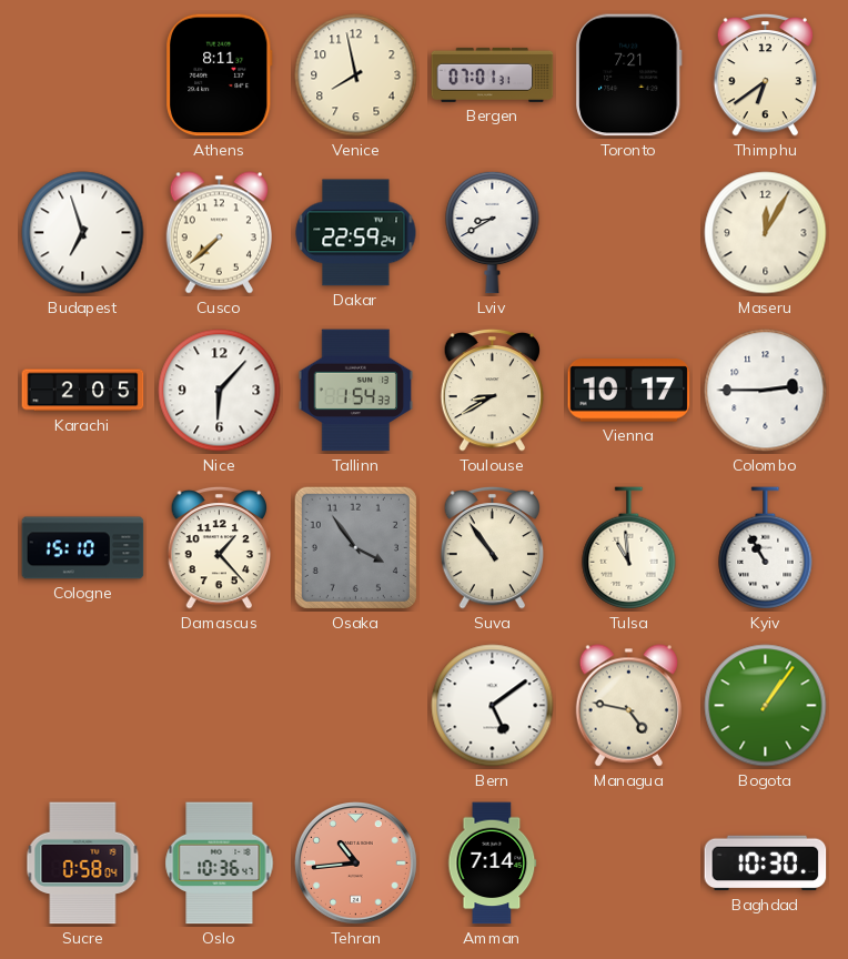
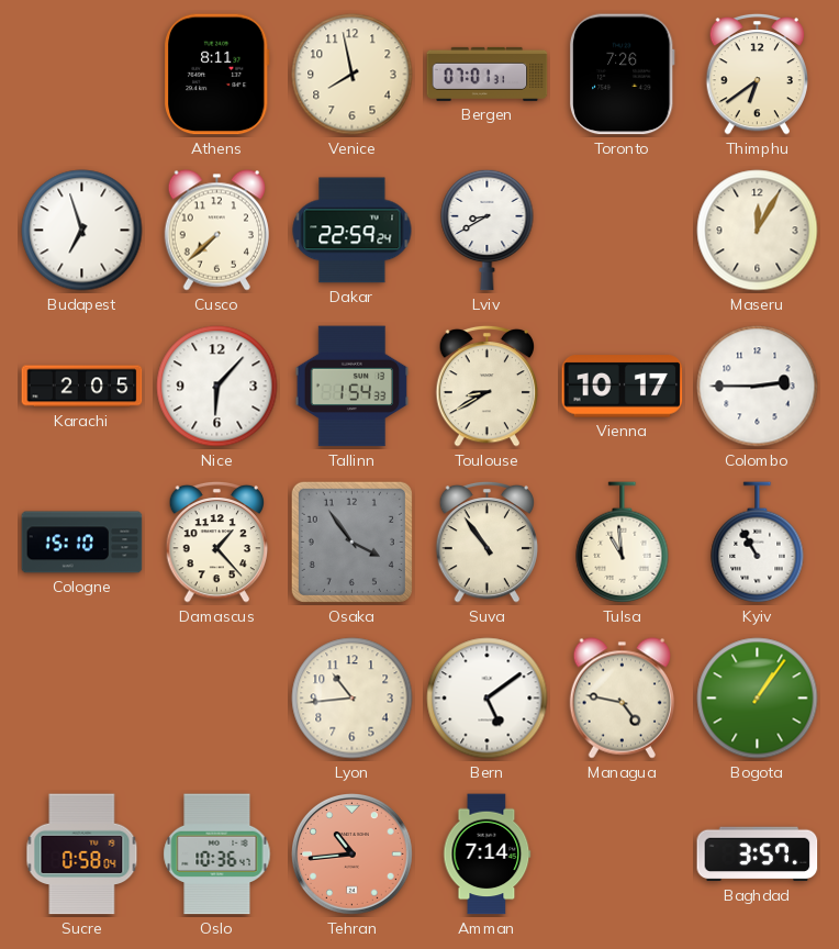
Toronto: 7:21 -> 7:26 (622, 75)
Lyon: none -> 10:44 (353, 699)
Baghdad: 10:30 -> 3:57 (758, 855)
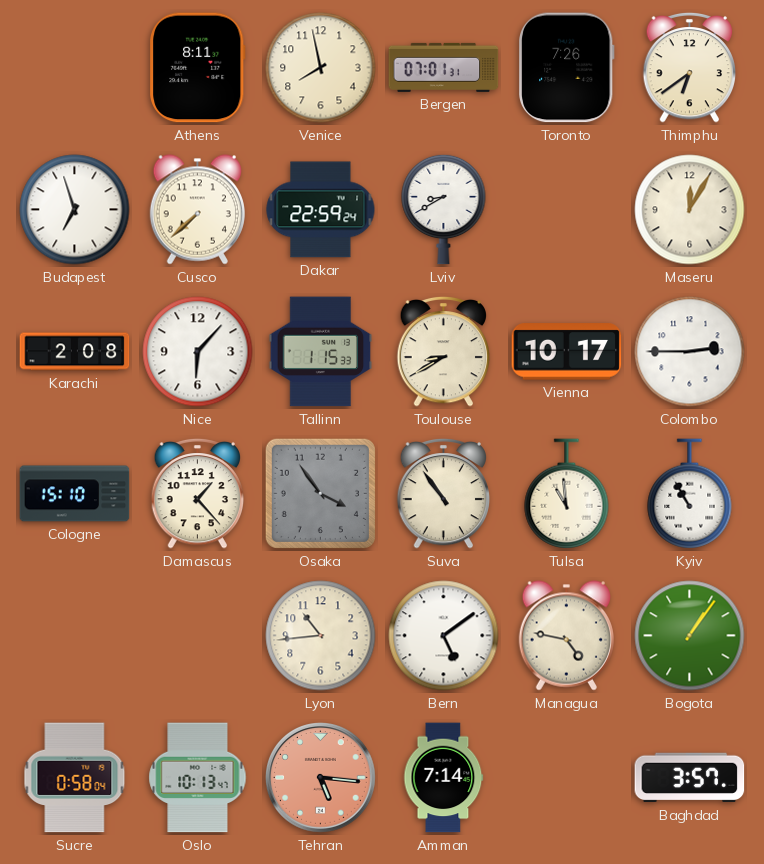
Karachi: 2:05 -> 2:08 (75, 352)
Tallinn: 1:54 -> 1:15 (321, 352)
Oslo: 10:36 -> 10:13 (198, 778)
Tehran: 10:44 -> 5:16 (321, 778)
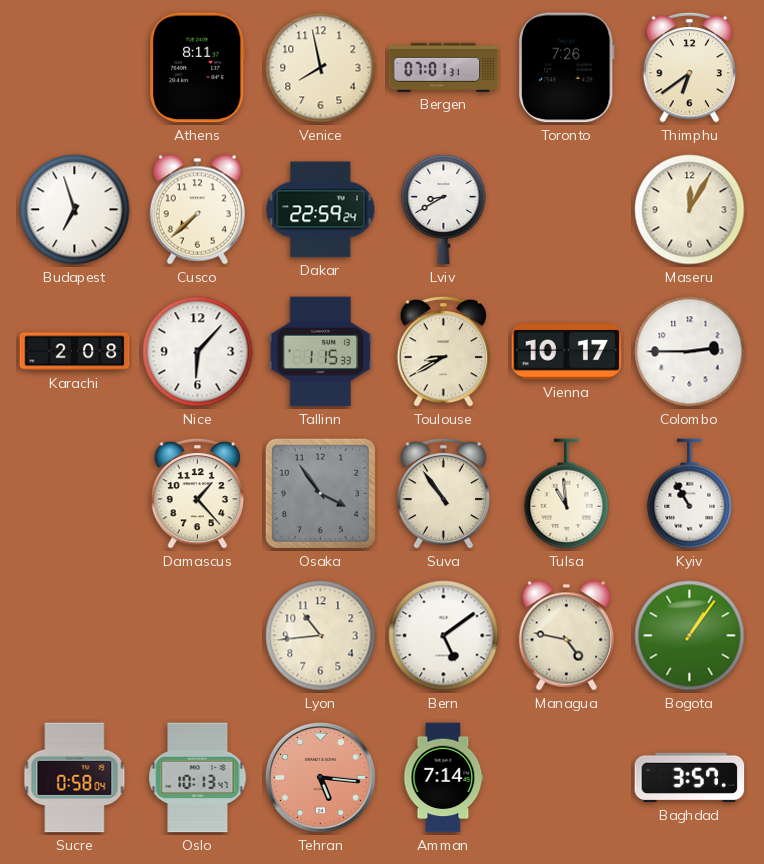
Cologne: 15:10 -> none (75, 494)
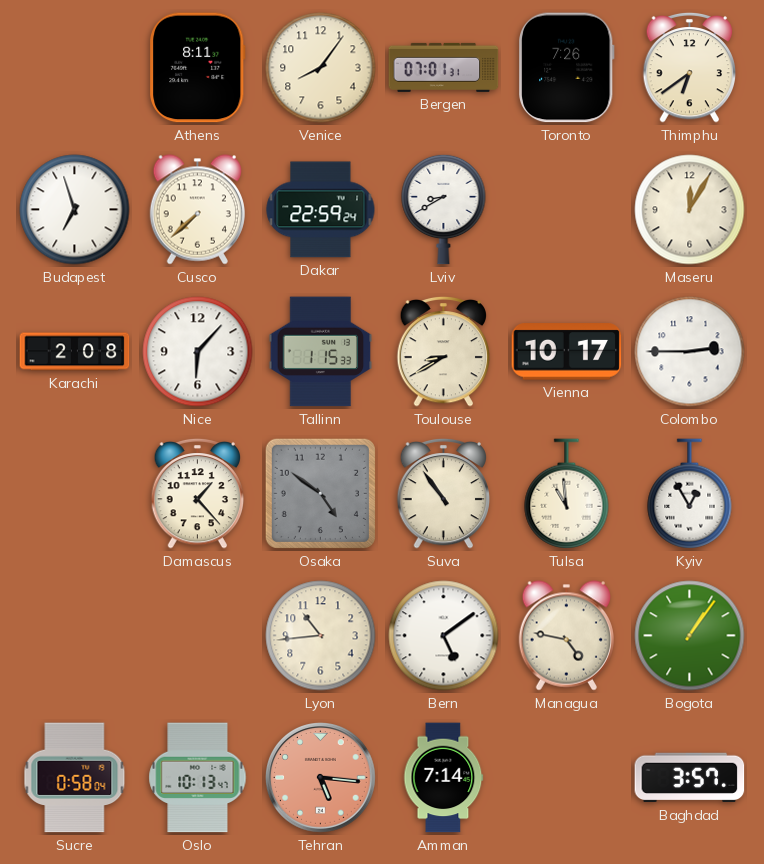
Venice: 7:58 -> 8:06 (321, 68)
Osaka: 3:54 -> 4:51 (320, 493)
Kyiv: 10:55 -> 12:55 (690, 494)
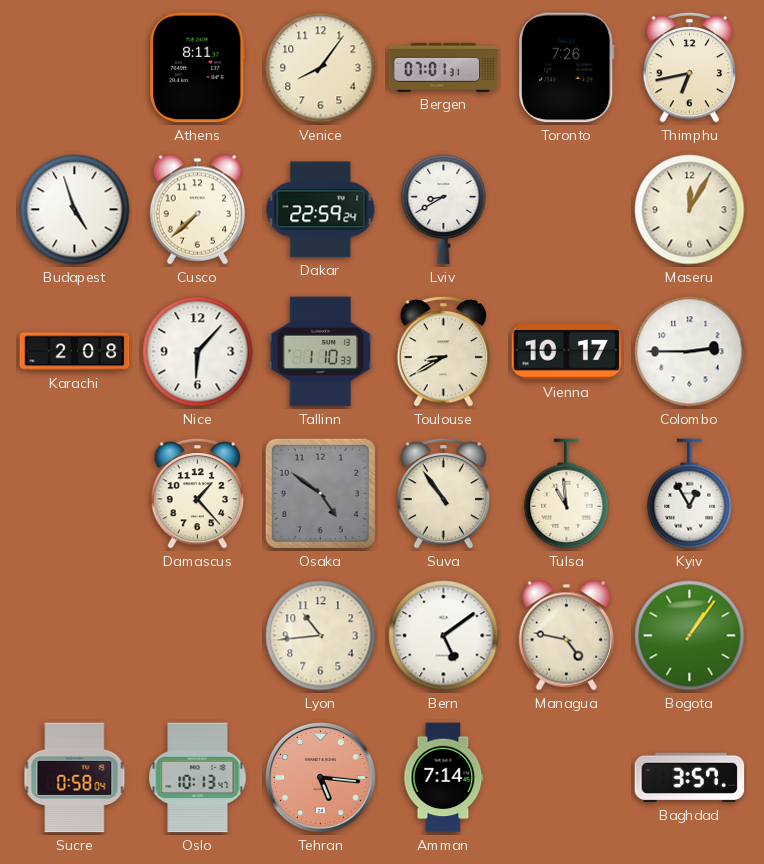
Thimphu: 6:39 -> 6:43 (690, 67)
Budapest: 6:57 -> 4:57 (75, 210)
Tallinn: 1:15 -> 1:10 (321, 352)
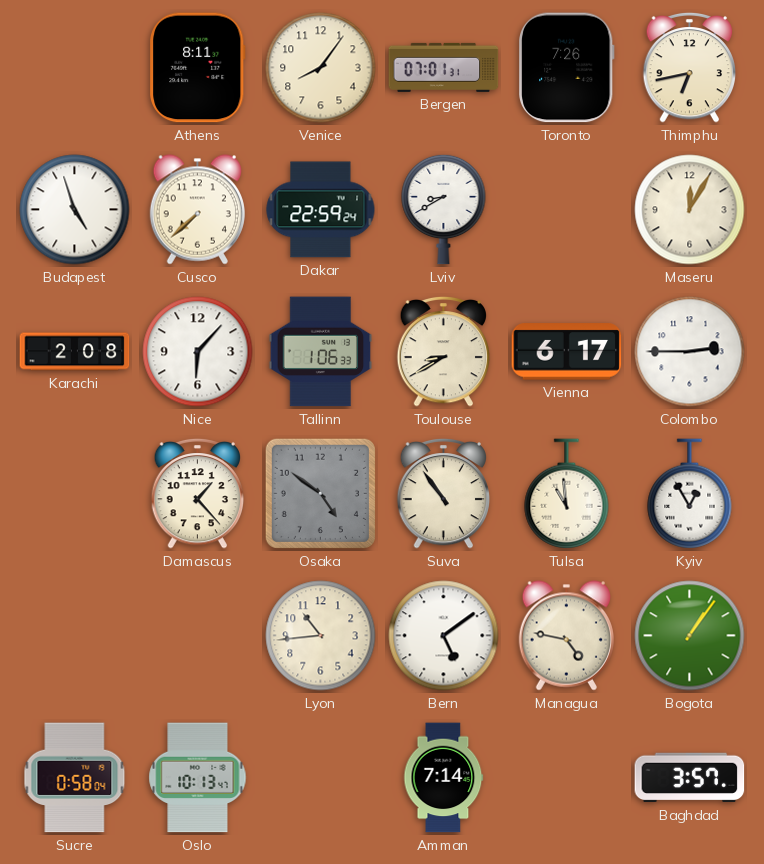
Tallinn: 1:10 -> 1:06 (321, 352)
Vienna: 10:17 -> 6:17 (567, 352)
Tehran: 5:16 -> none (321, 778)
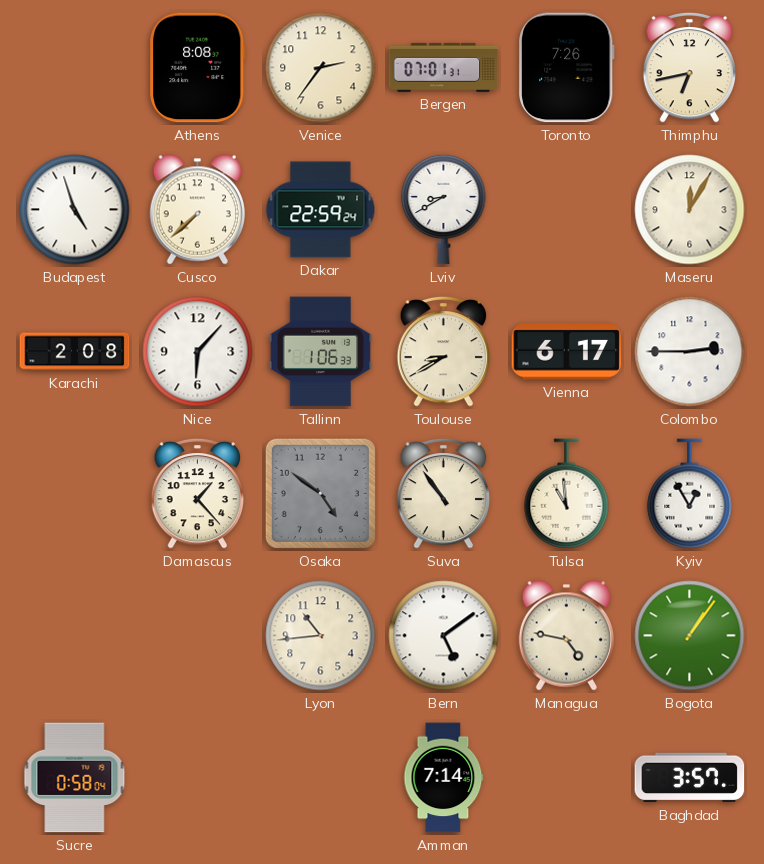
Athens: 8:11 -> 8:08 (198, 68)
Venice: 8:06 -> 2:36 (321, 68)
Oslo: 10:13 -> none (198, 778)
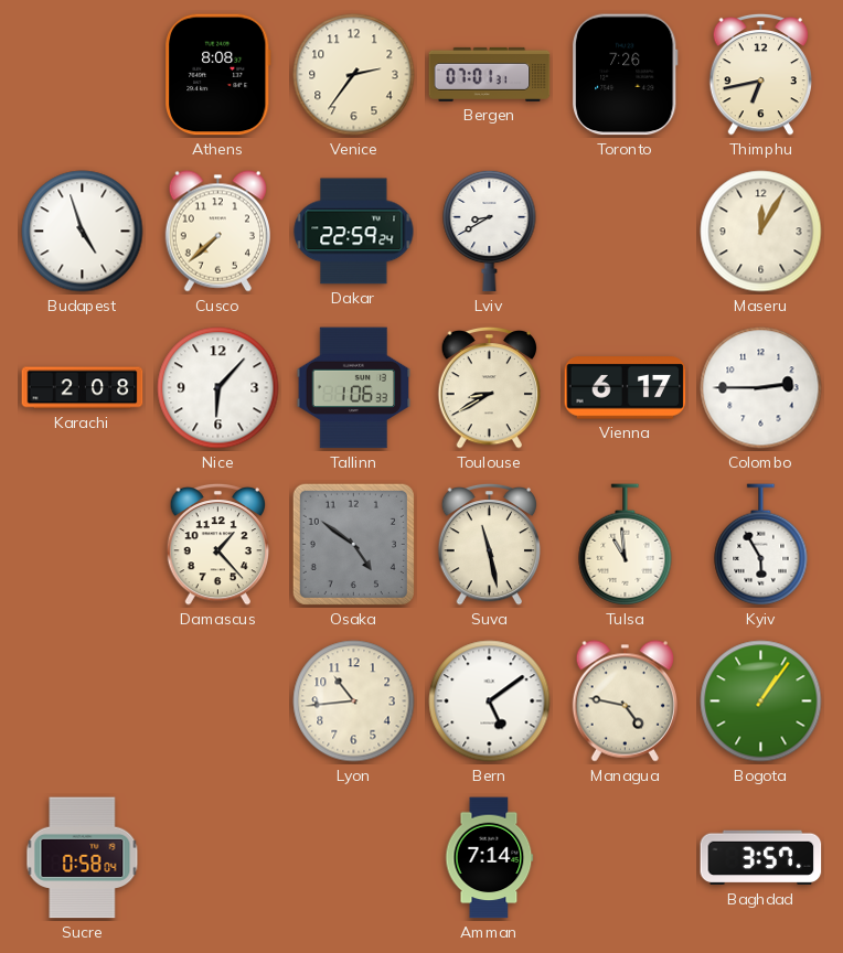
Suva: 10:54 -> 11:28 (490, 544)
Kyiv: 12:55 -> 5:55 (761, 545)
